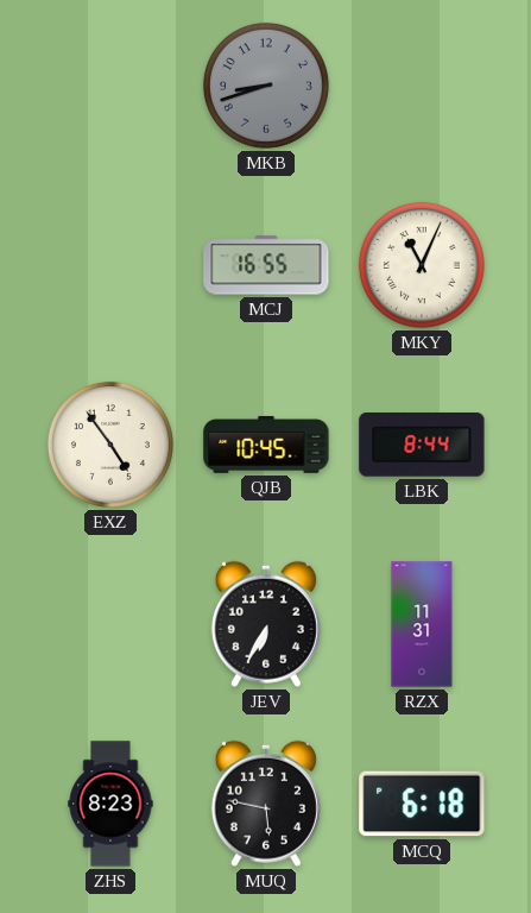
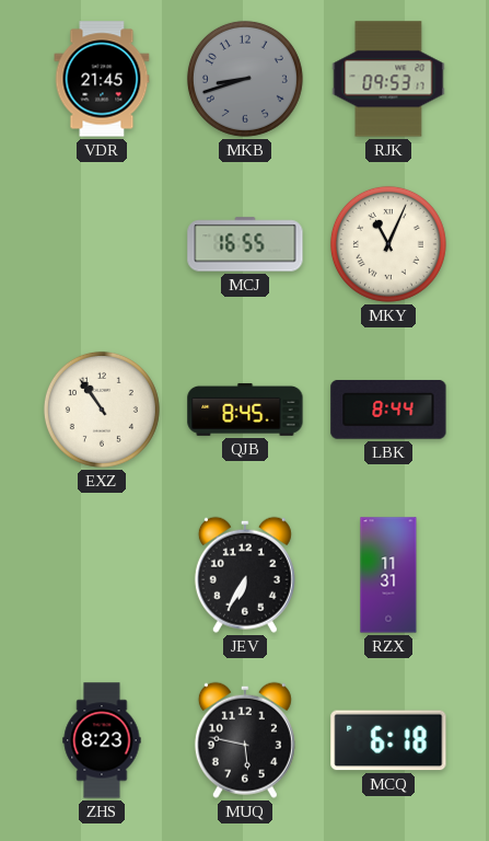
VDR: none -> 21:45 (102, 79)
RJK: none -> 09:53 (388, 79)
EXZ: 4:54 -> 10:54 (102, 410)
QJB: 10:45 -> 8:45 (245, 410)
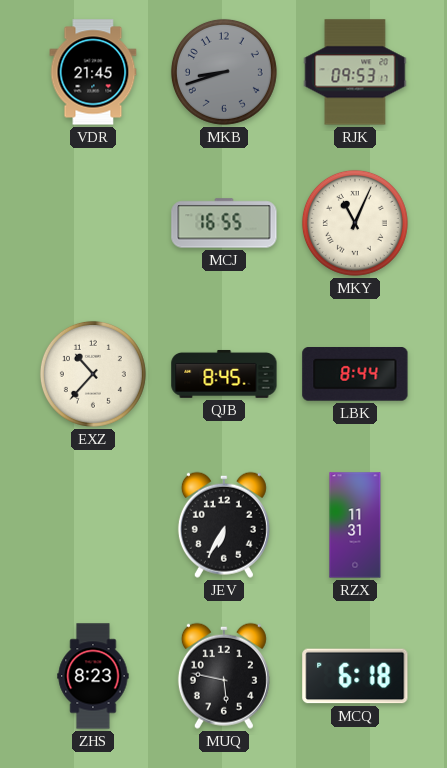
EXZ: 10:54 -> 10:37 (93, 374)
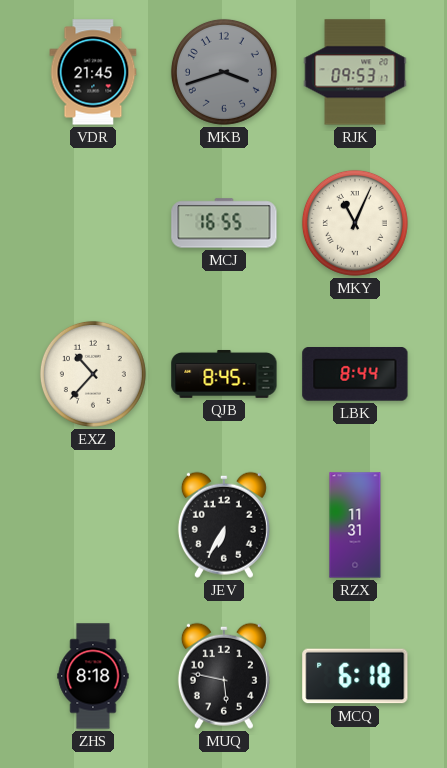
MKB: 8:42 -> 3:42 (224, 72)
ZHS: 8:23 -> 8:18 (93, 676)
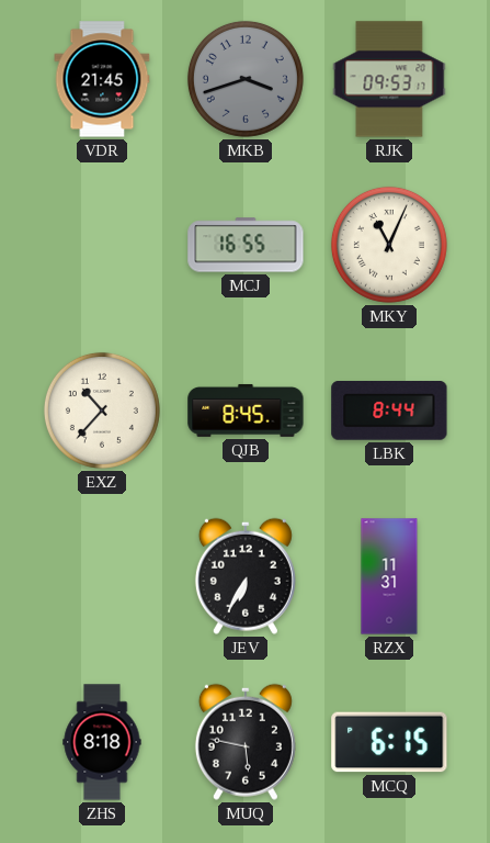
MCQ: 6:18 -> 6:15 (389, 742)
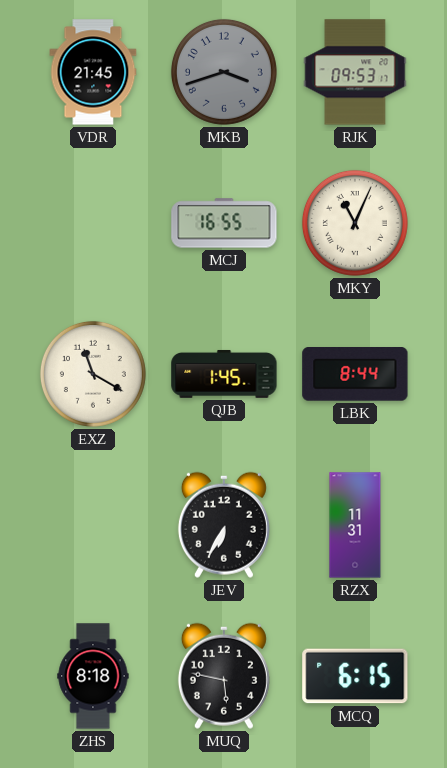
EXZ: 10:37 -> 11:20 (93, 374)
QJB: 8:45 -> 1:45 (224, 374)
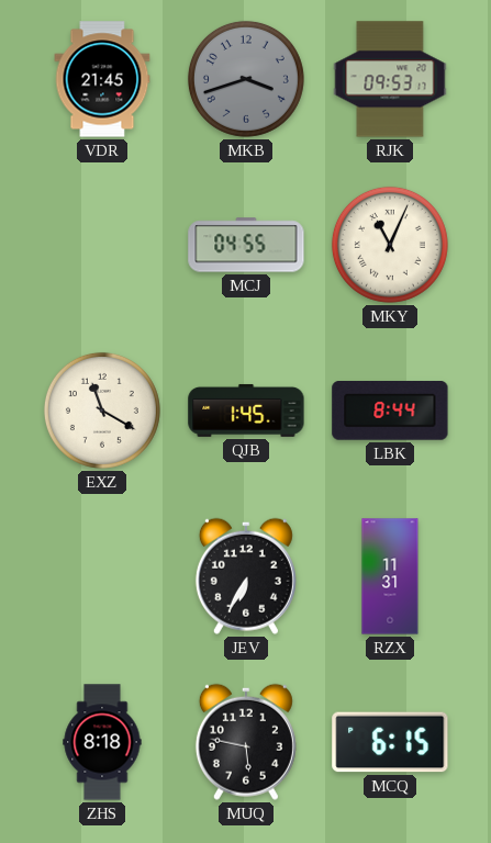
MCJ: 16:55 -> 04:55 (246, 245)
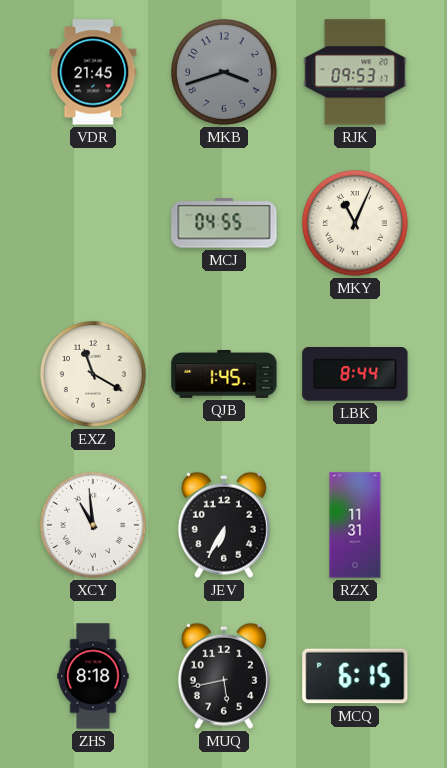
XCY: none -> 10:59 (93, 525)
MUQ: 5:47 -> 5:43 (224, 676)
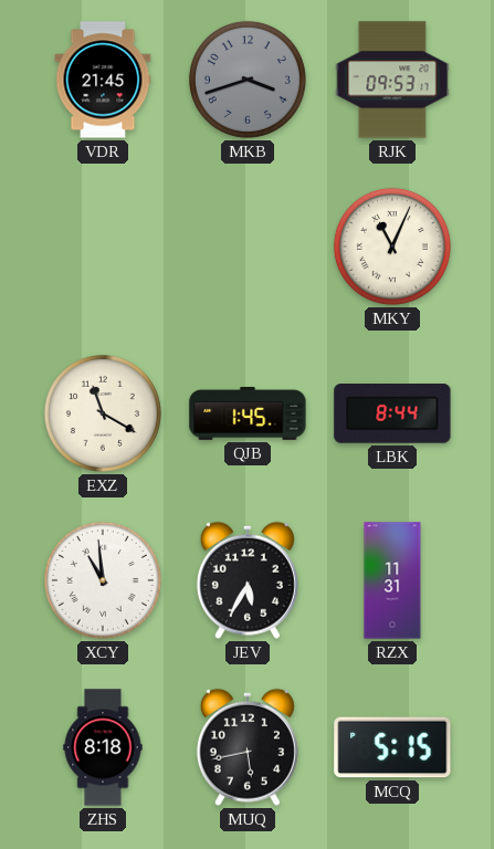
MCJ: 04:55 -> none (224, 223)
JEV: 6:35 -> 5:35 (248, 580)
MCQ: 6:15 -> 5:15 (392, 747)
